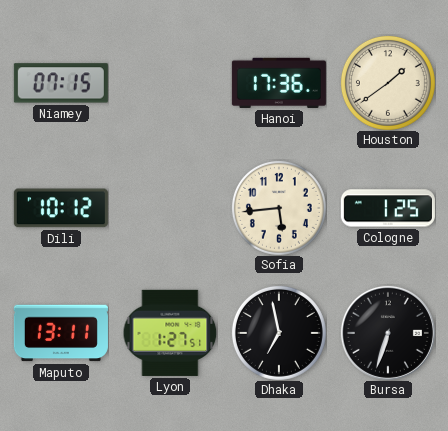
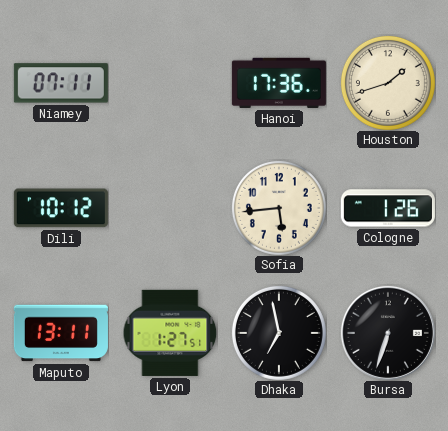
Niamey: 07:15 -> 07:11 (61, 83)
Houston: 1:39 -> 1:42 (388, 83)
Cologne: 1:25 -> 1:26 (388, 208)
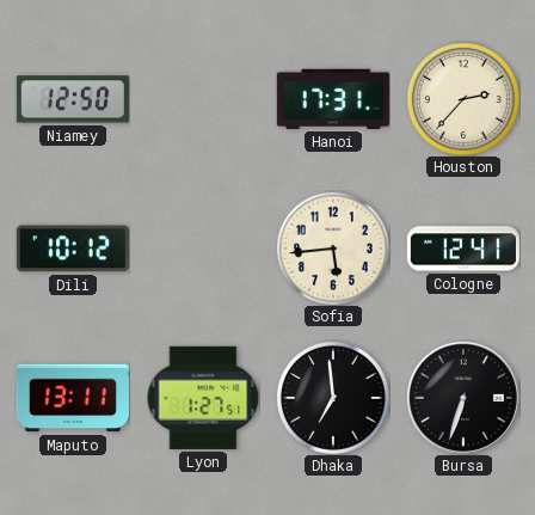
Niamey: 07:11 -> 12:50 (73, 99)
Hanoi: 17:36 -> 17:31 (333, 99)
Houston: 1:42 -> 2:37 (463, 99)
Cologne: 1:26 -> 12:41 (463, 249)
Dhaka: 6:58 -> 6:59 (333, 398)
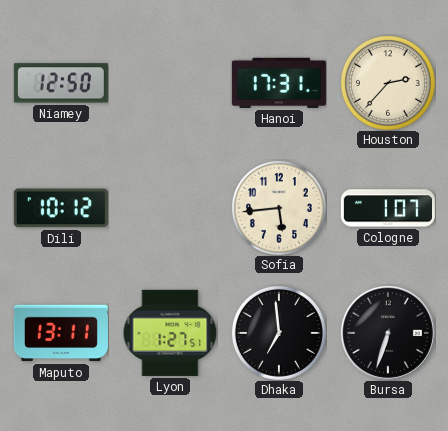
Cologne: 12:41 -> 1:07 (388, 208)
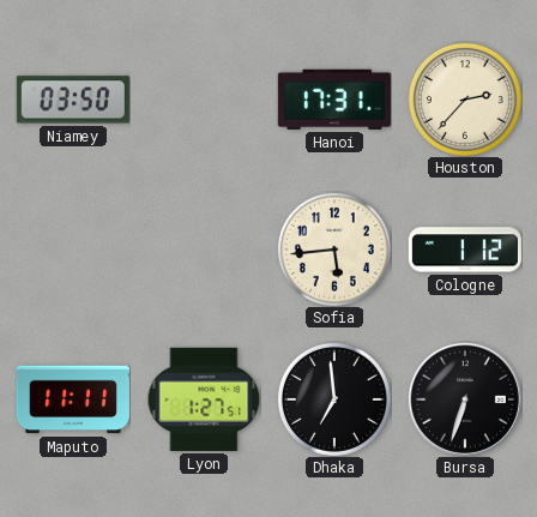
Niamey: 12:50 -> 03:50 (73, 100)
Dili: 10:12 -> none (61, 208)
Cologne: 1:07 -> 1:12 (465, 250)
Maputo: 13:11 -> 11:11 (73, 399)
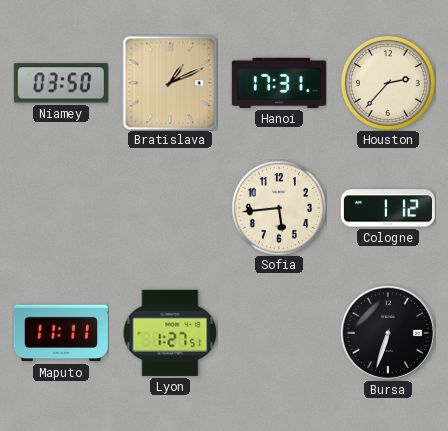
Bratislava: none -> 1:11 (170, 83)
Dhaka: 6:59 -> none (334, 399)
